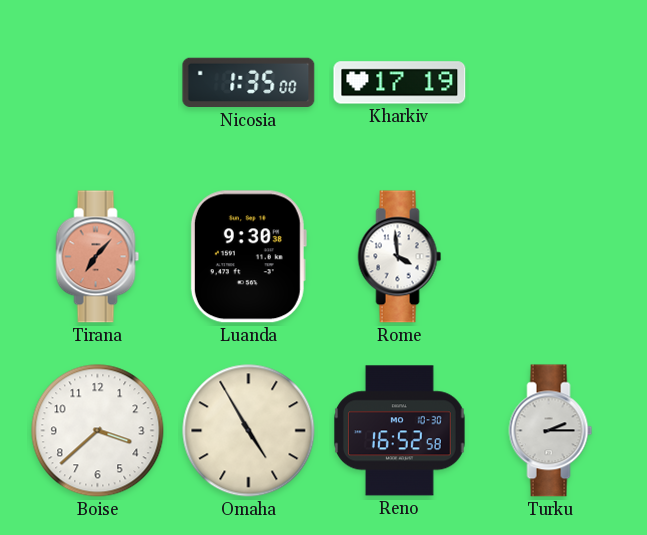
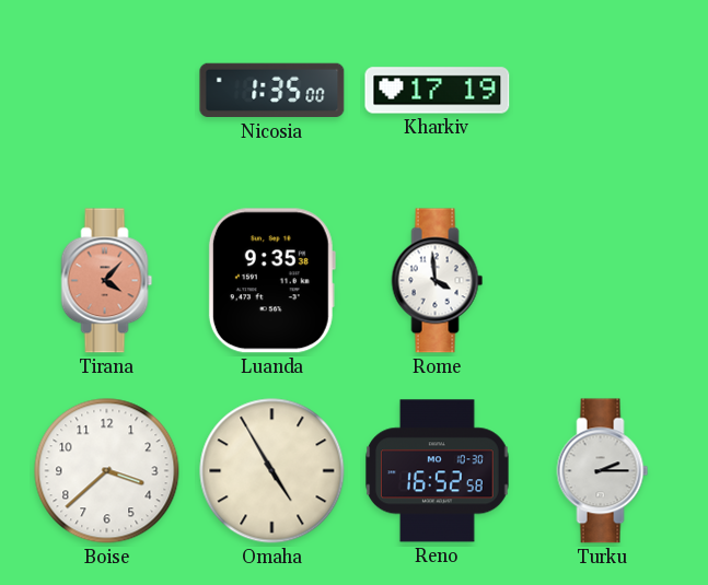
Tirana: 7:07 -> 4:07 (107, 281)
Luanda: 9:30 -> 9:35 (271, 281)
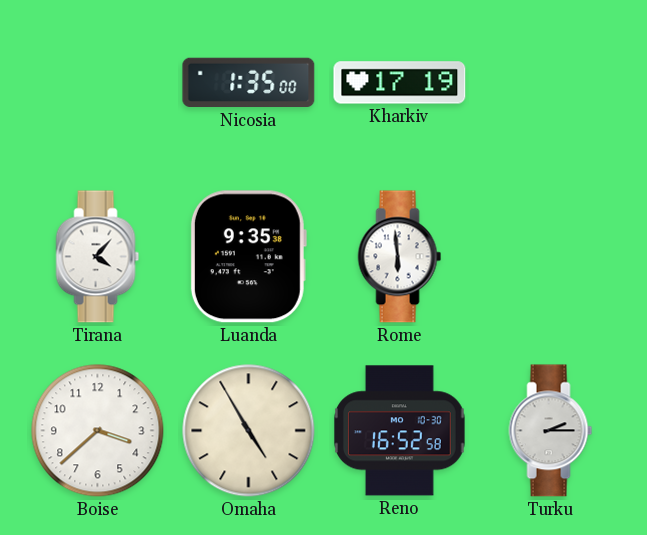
Tirana dial: salmon -> white (98, 257)
Rome: 3:59 -> 5:59 (400, 257)
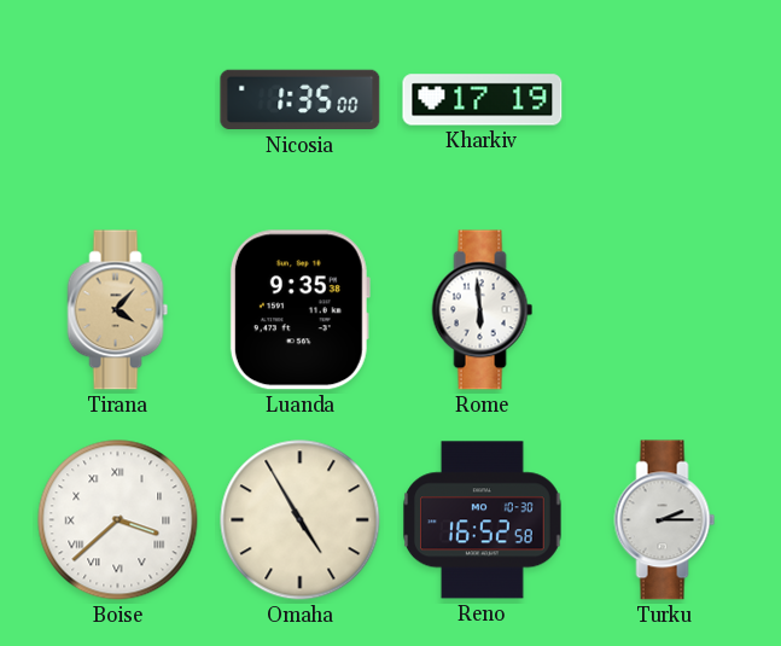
Tirana dial: white -> champagne (118, 310)
Boise numerals: Arabic -> Roman (118, 520)
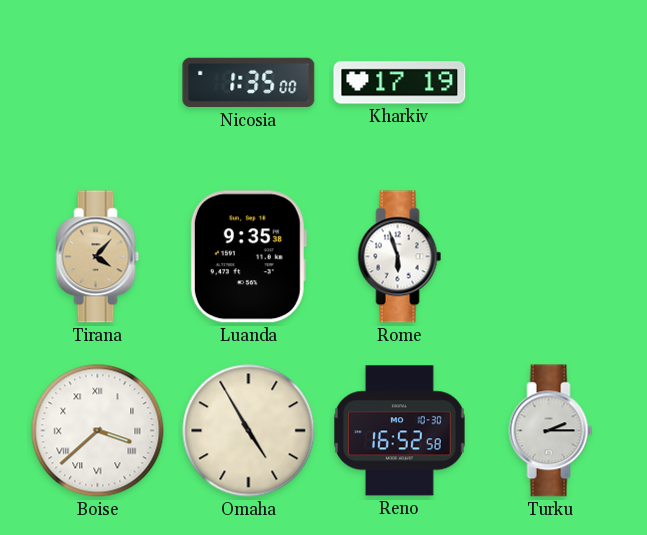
Rome: 5:59 -> 5:57 (400, 257)
